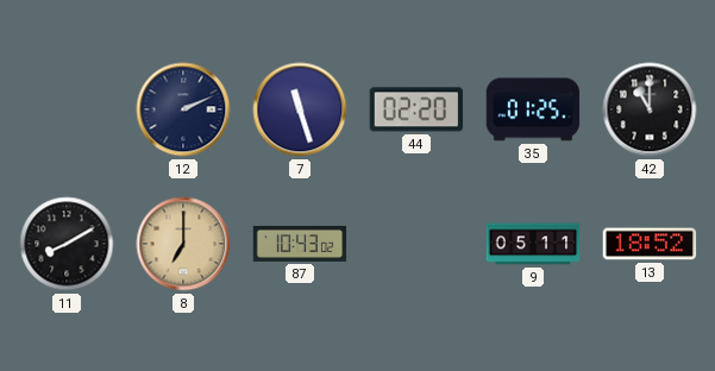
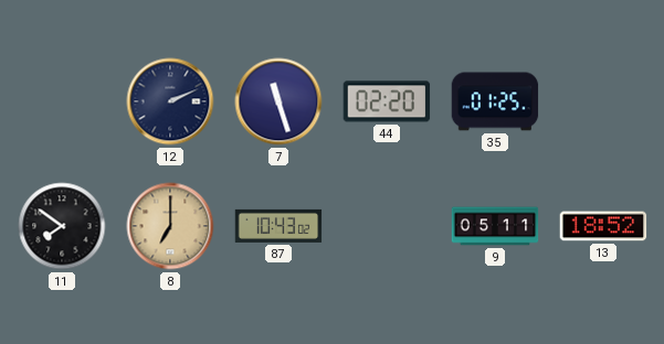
42: 11:00 -> none (650, 109)
11: 8:10 -> 7:51 (62, 226)
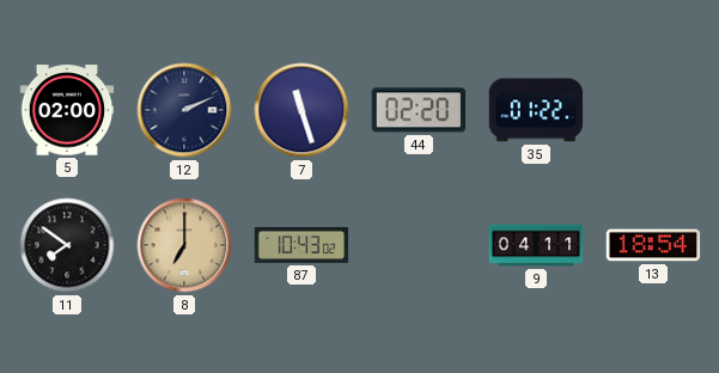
5: none -> 02:00 (67, 110)
35: 01:25 -> 01:22 (536, 110)
9: 05:11 -> 04:11 (536, 245)
13: 18:52 -> 18:54 (653, 245)
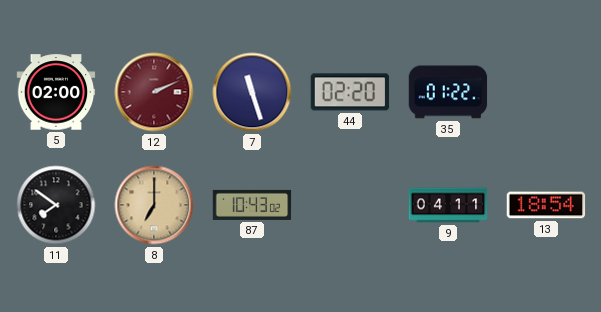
12 dial: navy -> burgundy (154, 92)
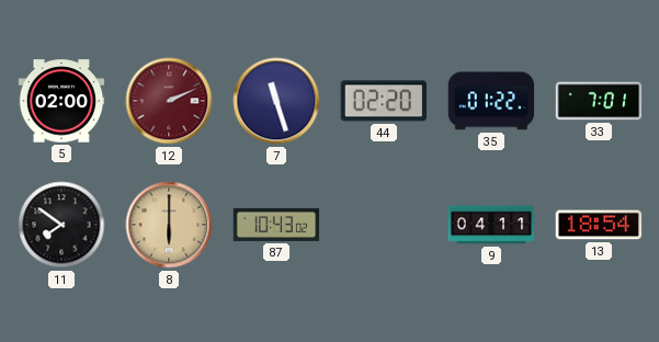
33: none -> 7:01 (599, 101)
8: 7:00 -> 6:00 (169, 225)
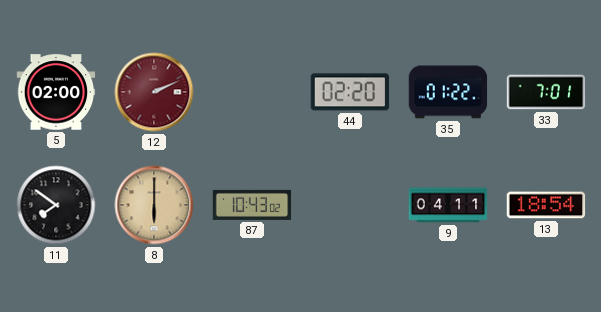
7: 11:27 -> none (276, 101)
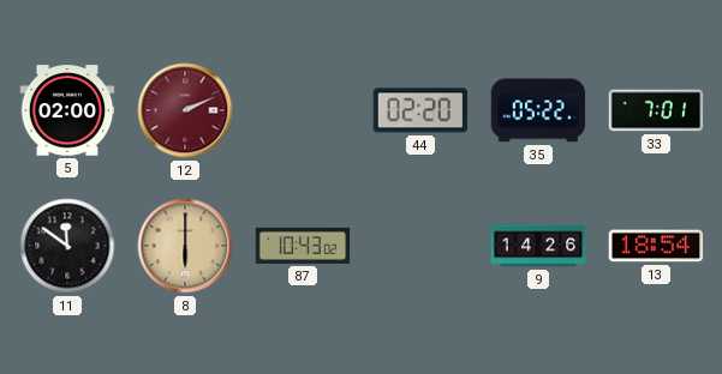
35: 01:22 -> 05:22 (538, 110)
11: 7:51 -> 11:51 (67, 246)
9: 04:11 -> 14:26 (538, 246)
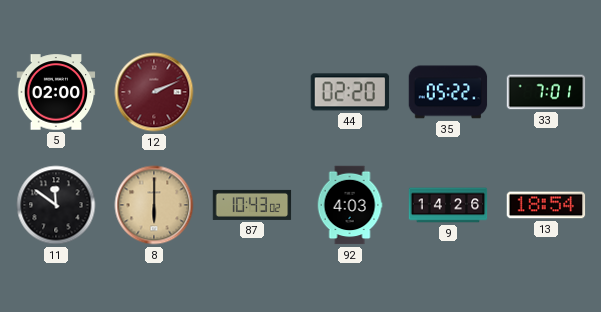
92: none -> 4:03 (350, 205)
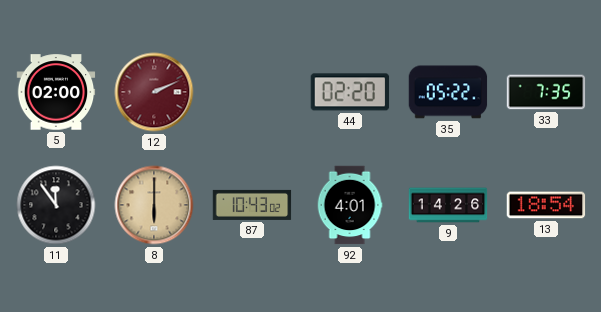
33: 7:01 -> 7:35 (546, 92)
11: 11:51 -> 11:54 (56, 205)
92: 4:03 -> 4:01 (350, 205)
